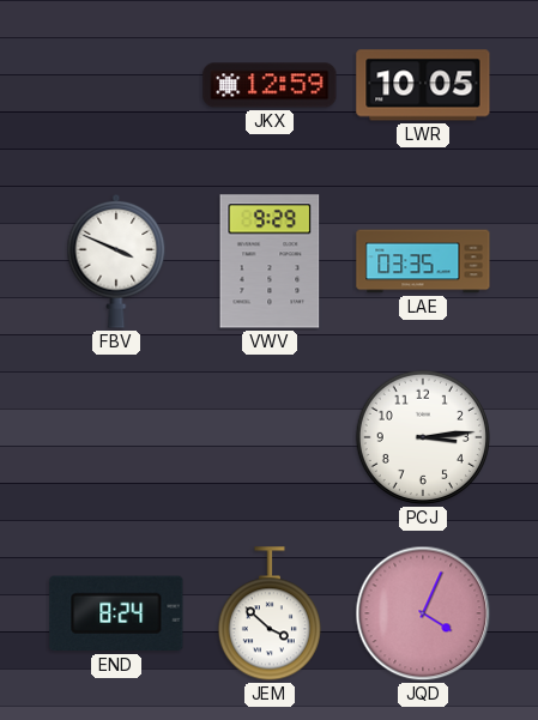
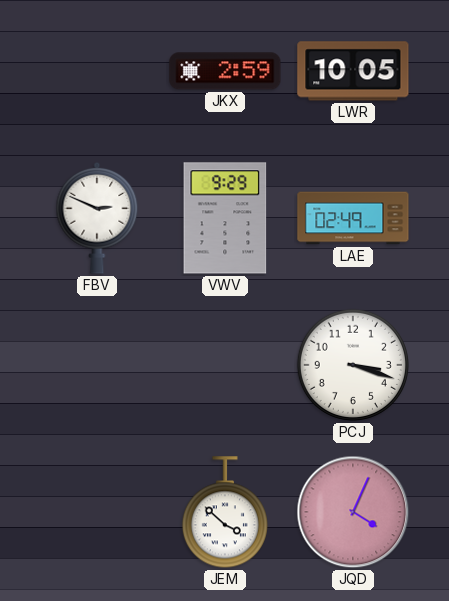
JKX: 12:59 -> 2:59 (225, 71)
FBV: 3:49 -> 2:49 (97, 218)
LAE: 03:35 -> 02:49 (353, 218)
PCJ: 3:14 -> 3:18 (353, 365)
END: 8:24 -> none (116, 613)
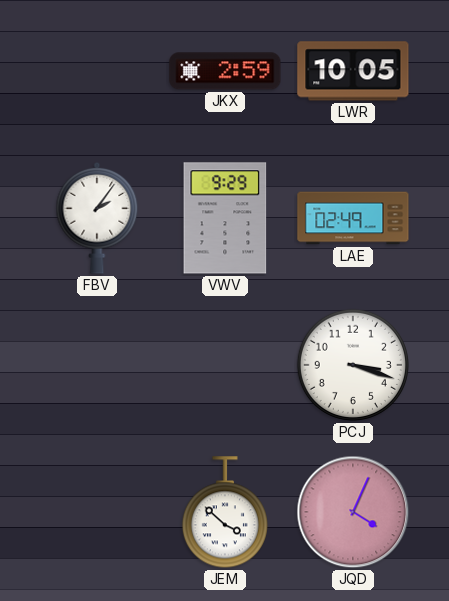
FBV: 2:49 -> 2:06 (97, 218)
